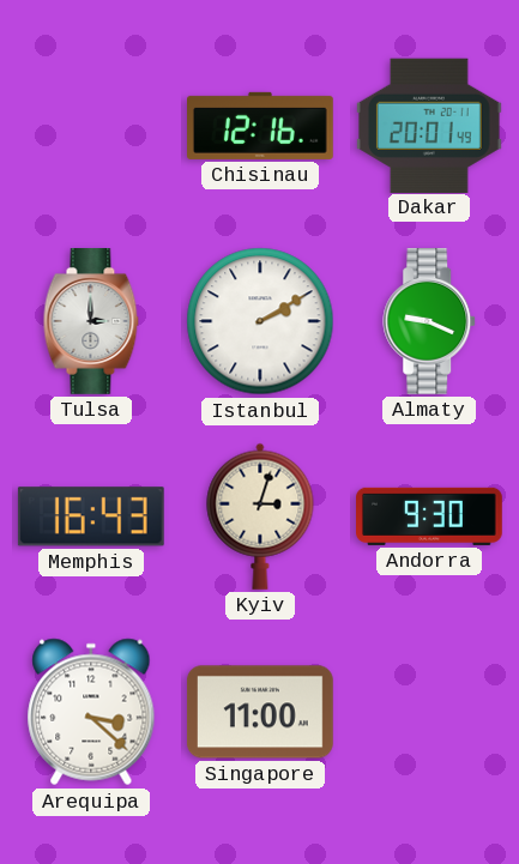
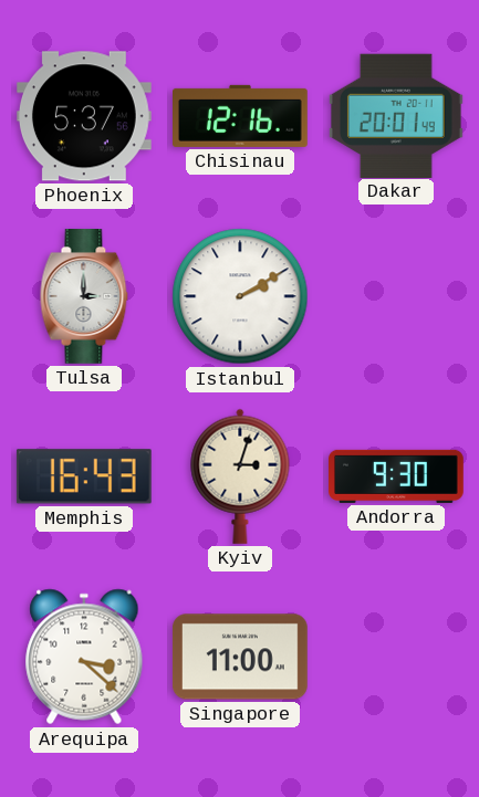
Phoenix: none -> 5:37 (84, 116)
Almaty: 9:19 -> none (430, 322)
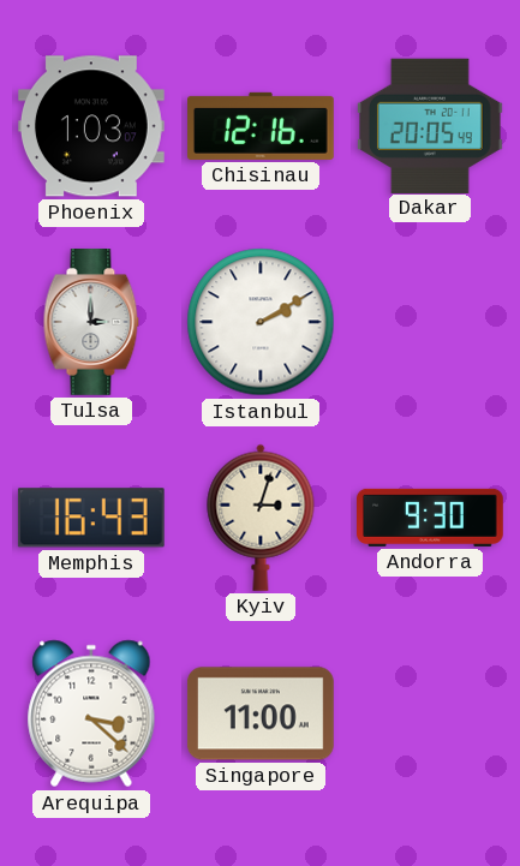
Phoenix: 5:37 -> 1:03 (91, 126)
Dakar: 20:01 -> 20:05 (430, 125)
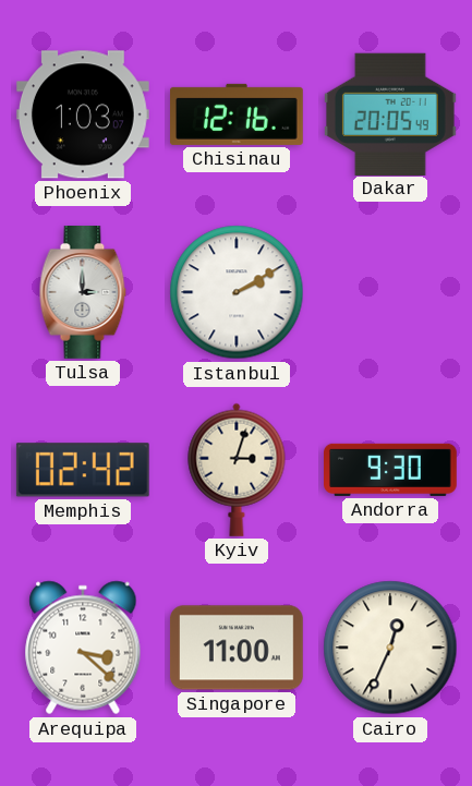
Memphis: 16:43 -> 02:42 (83, 470)
Cairo: none -> 12:34 (390, 648)
